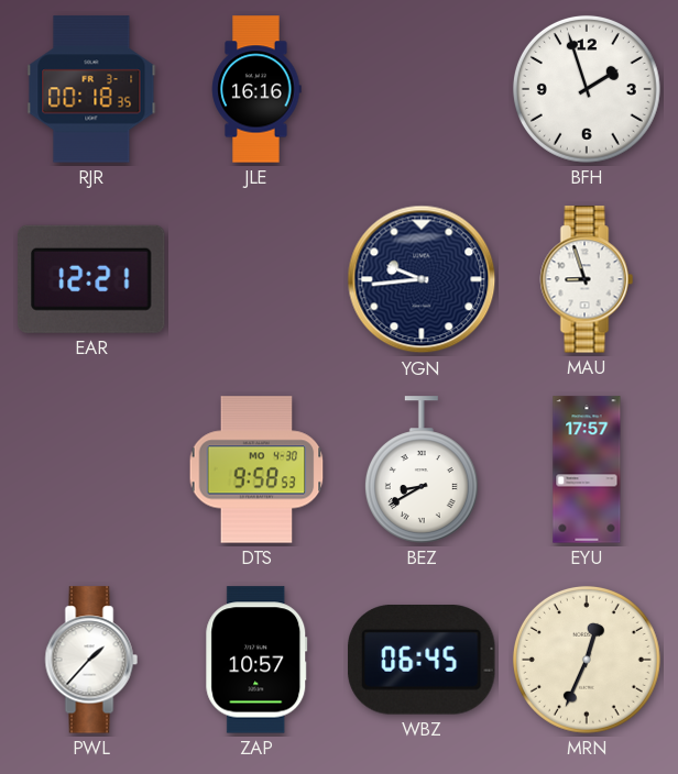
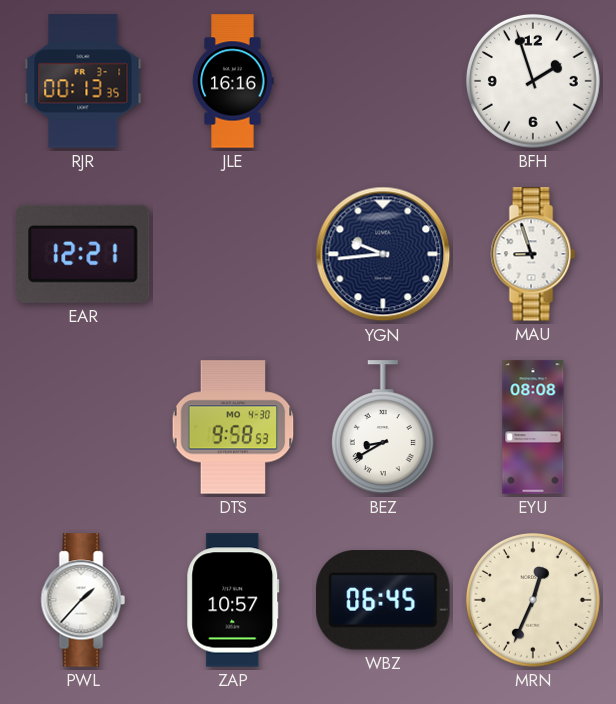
RJR: 00:18 -> 00:13 (83, 81)
EYU: 17:57 -> 08:08 (533, 427)
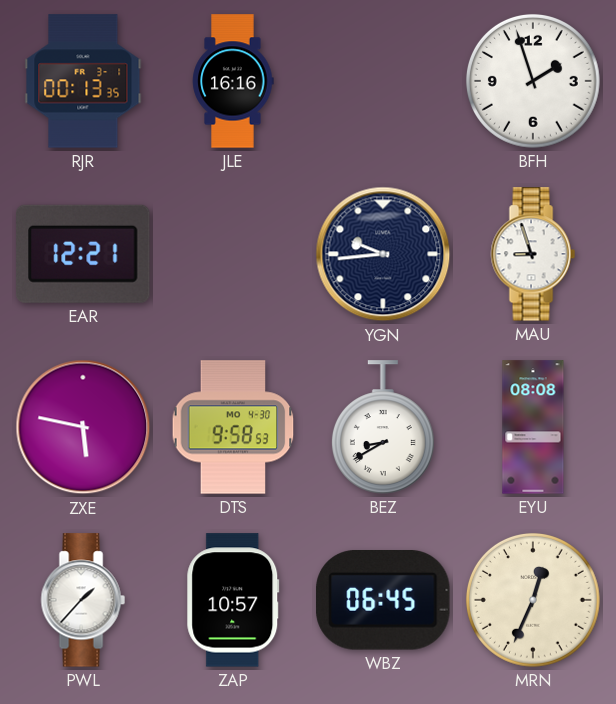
ZXE: none -> 5:47 (83, 427)
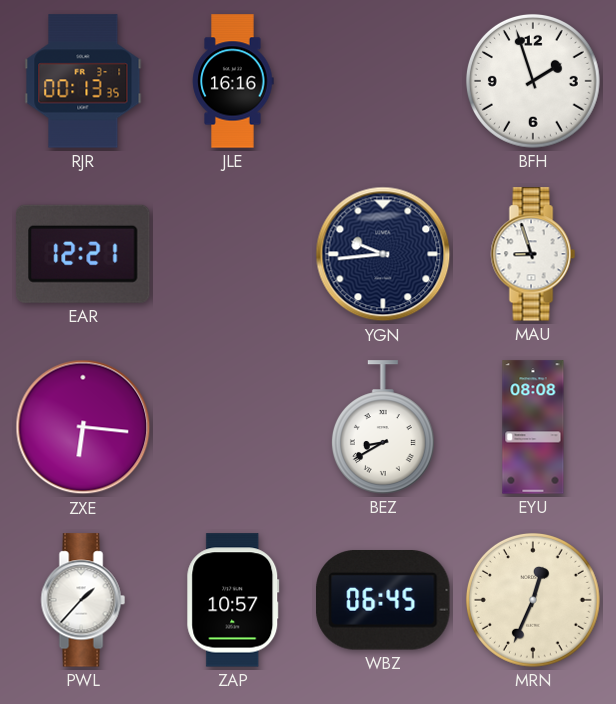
ZXE: 5:47 -> 6:16 (83, 427)
DTS: 9:58 -> none (233, 427)
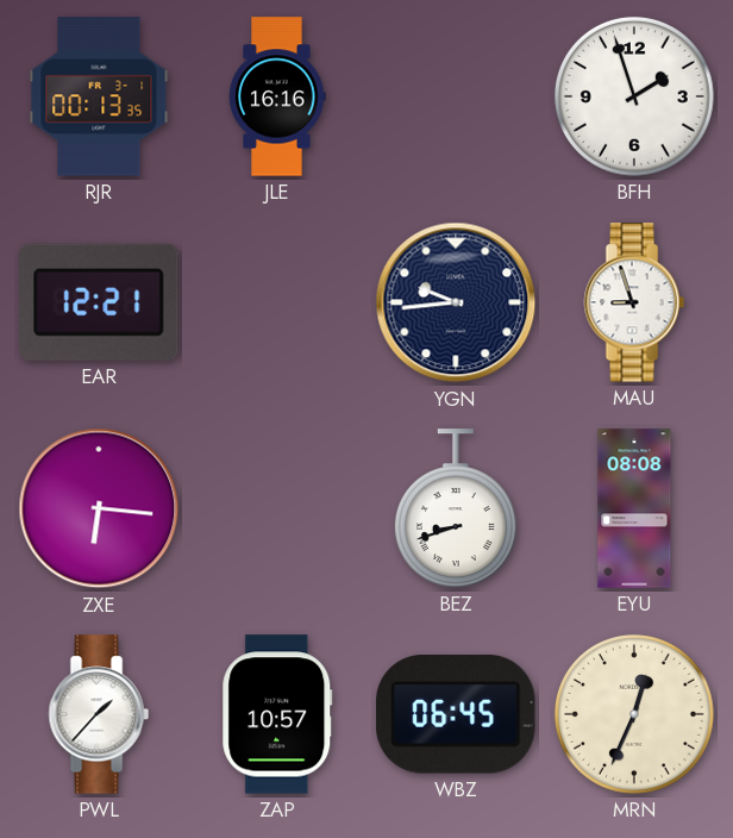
BEZ: 8:40 -> 8:42 (456, 508)
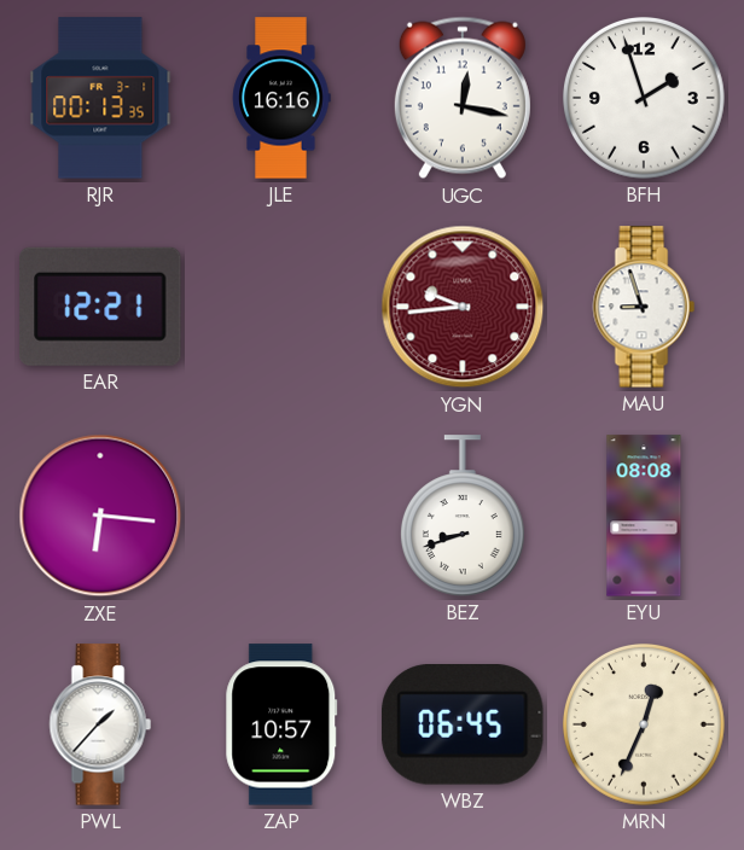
UGC: none -> 12:17 (463, 98)
YGN dial: navy -> burgundy (463, 307)
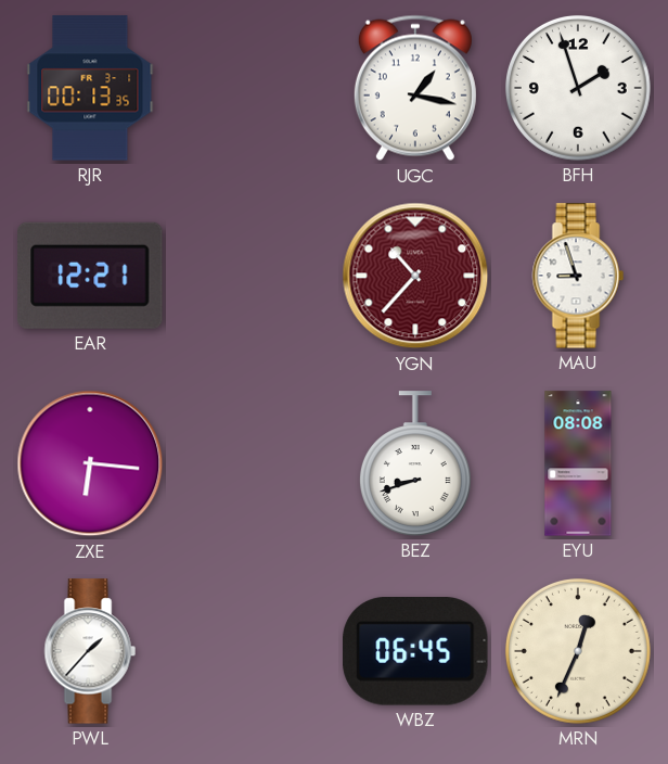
JLE: 16:16 -> none (281, 98)
UGC: 12:17 -> 1:17 (415, 88)
YGN: 9:44 -> 10:37 (415, 276)
ZAP: 10:57 -> none (281, 724)
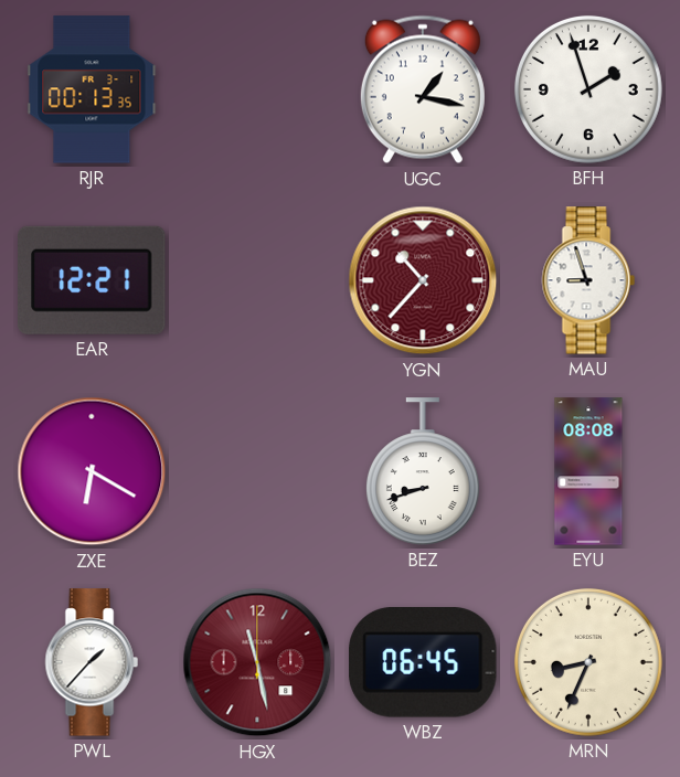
ZXE: 6:16 -> 6:20 (92, 471)
HGX: none -> 11:28 (257, 662)
MRN: 12:34 -> 8:34 (588, 662)
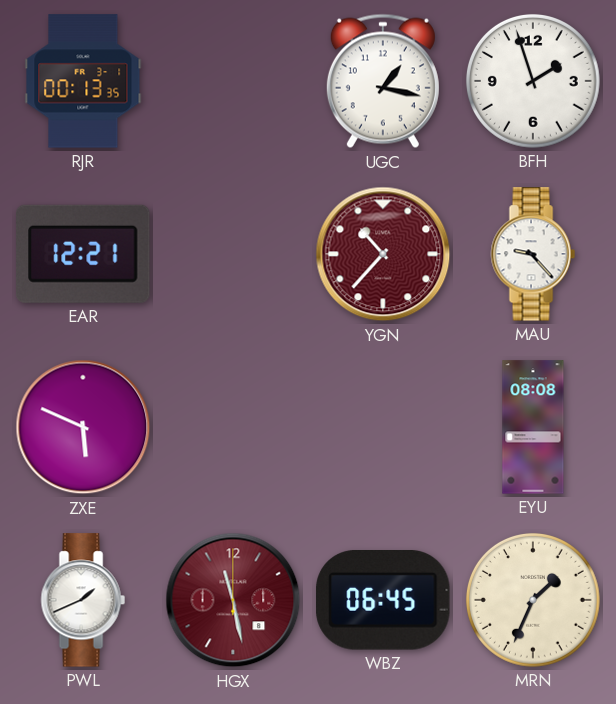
MAU: 8:57 -> 9:23 (533, 254)
ZXE: 6:20 -> 5:49 (83, 427)
BEZ: 8:42 -> none (423, 471)
PWL: 1:37 -> 1:41 (83, 600)
MRN: 8:34 -> 1:34 (533, 600)
